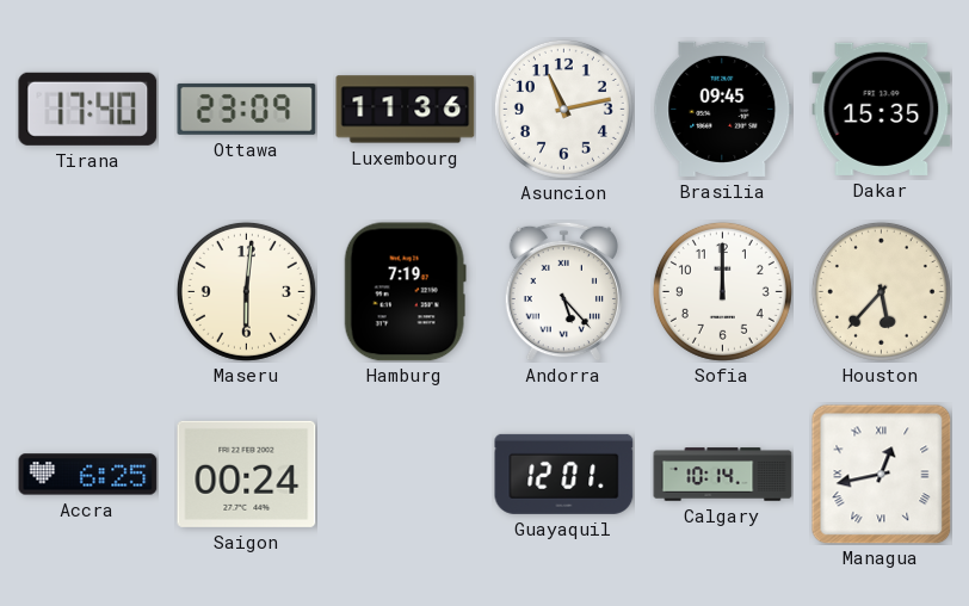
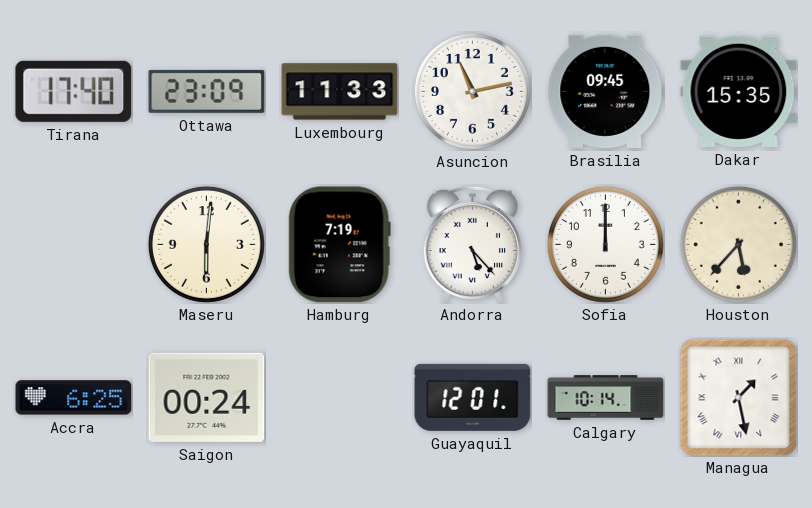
Luxembourg: 11:36 -> 11:33 (340, 92)
Managua: 12:43 -> 1:28 (738, 397)
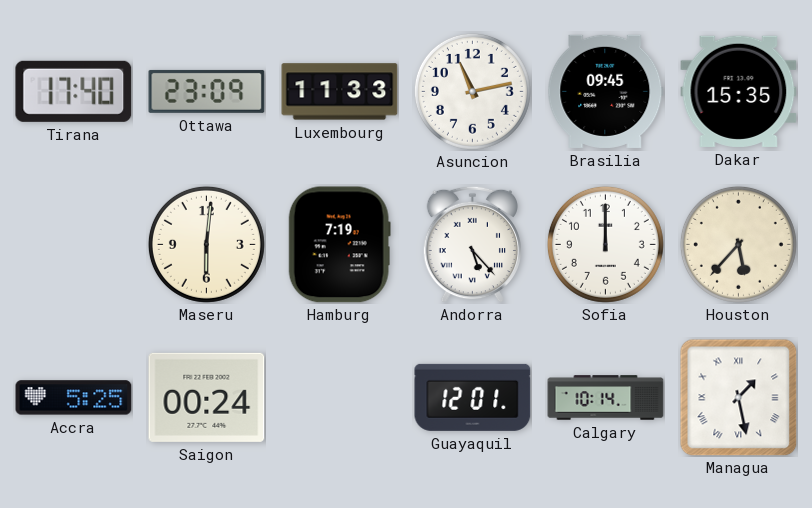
Accra: 6:25 -> 5:25 (74, 398)
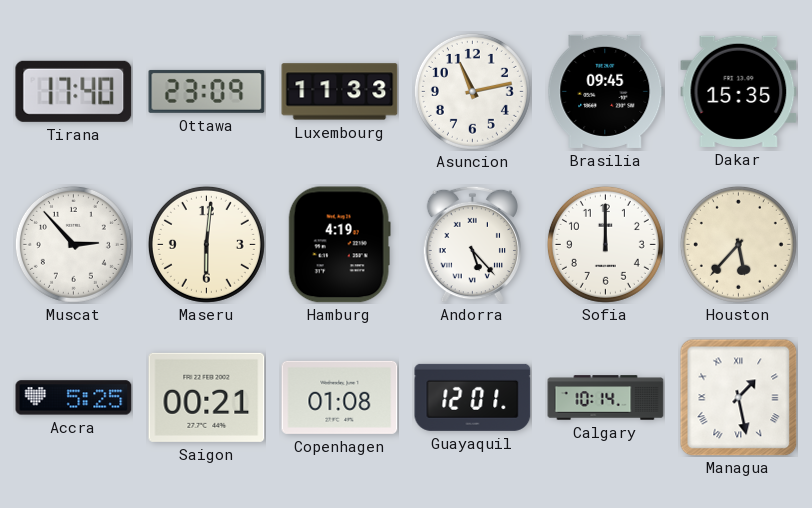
Muscat: none -> 2:53 (73, 244)
Hamburg: 7:19 -> 4:19 (339, 245)
Saigon: 00:24 -> 00:21 (207, 397)
Copenhagen: none -> 01:08 (340, 397)
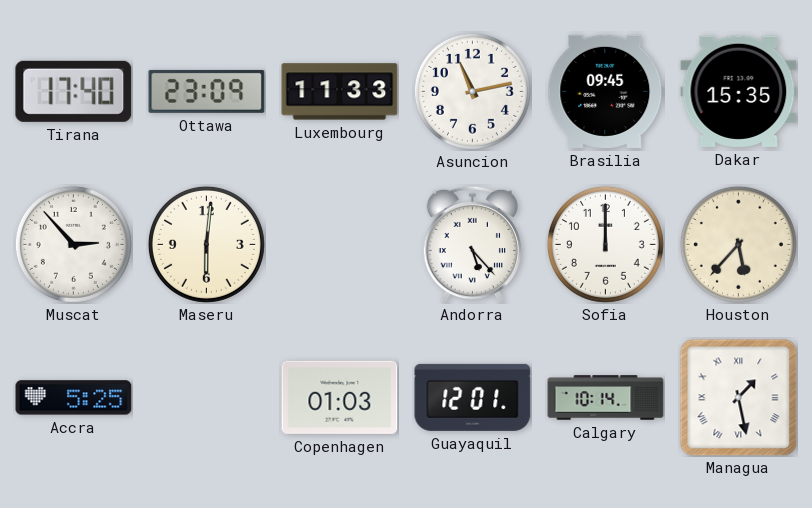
Hamburg: 4:19 -> none (339, 245)
Saigon: 00:21 -> none (207, 397)
Copenhagen: 01:08 -> 01:03 (340, 397)
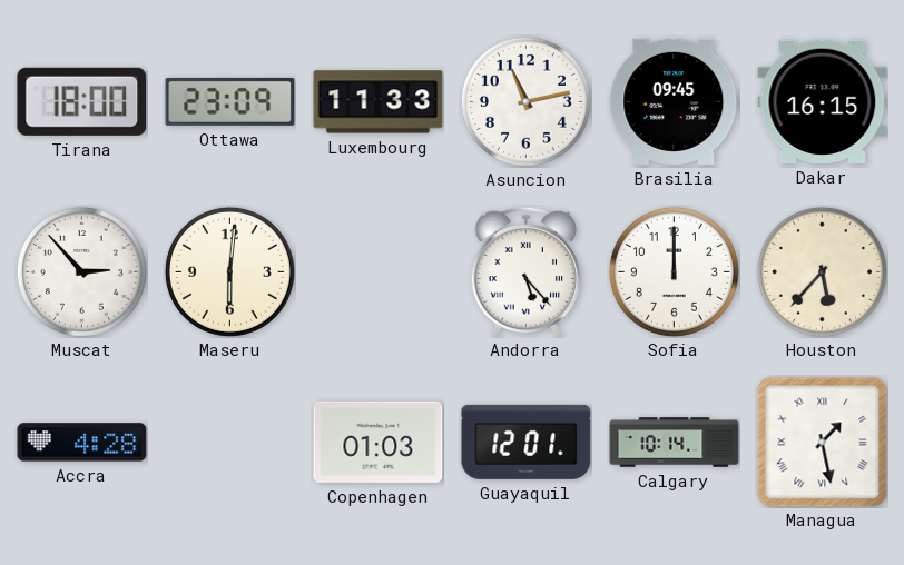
Tirana: 17:40 -> 18:00 (82, 101)
Dakar: 15:35 -> 16:15 (823, 101)
Accra: 5:25 -> 4:28 (82, 443)
